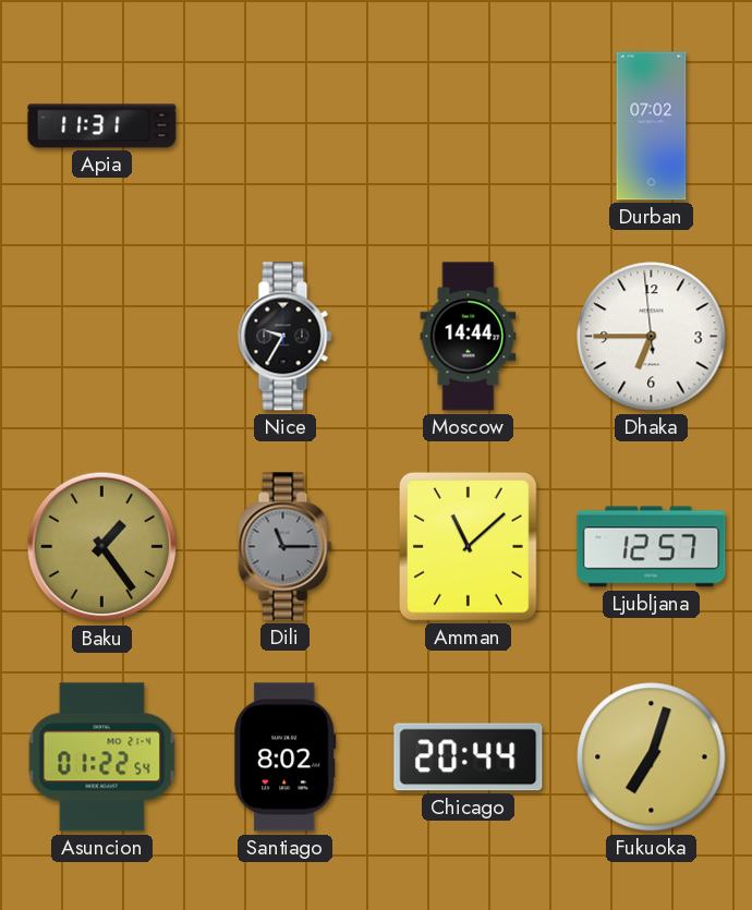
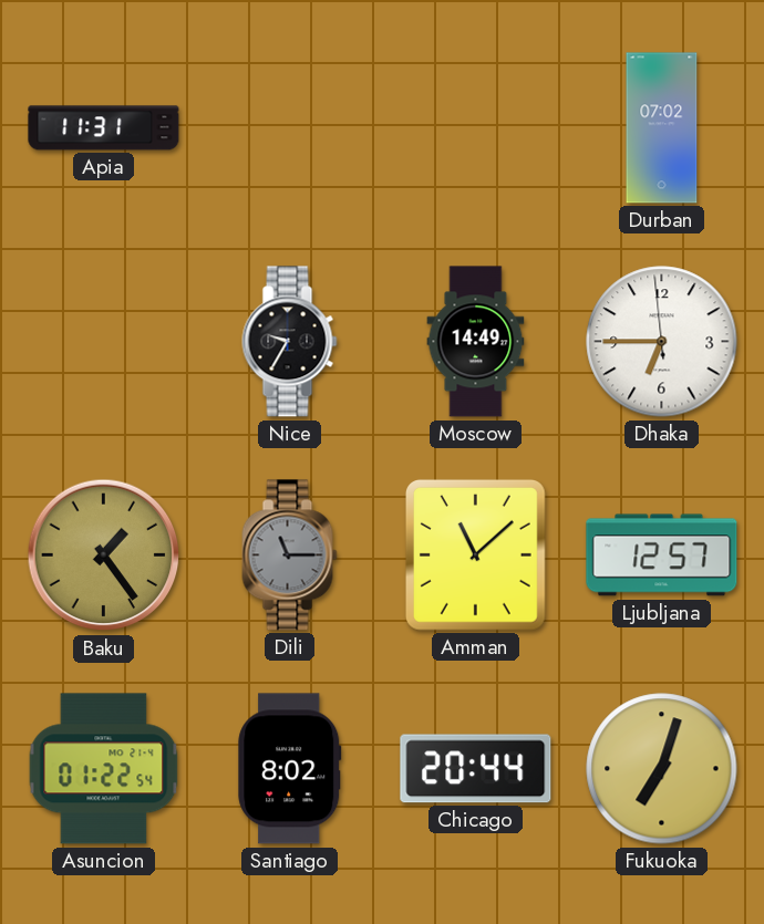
Moscow: 14:44 -> 14:49 (476, 342)
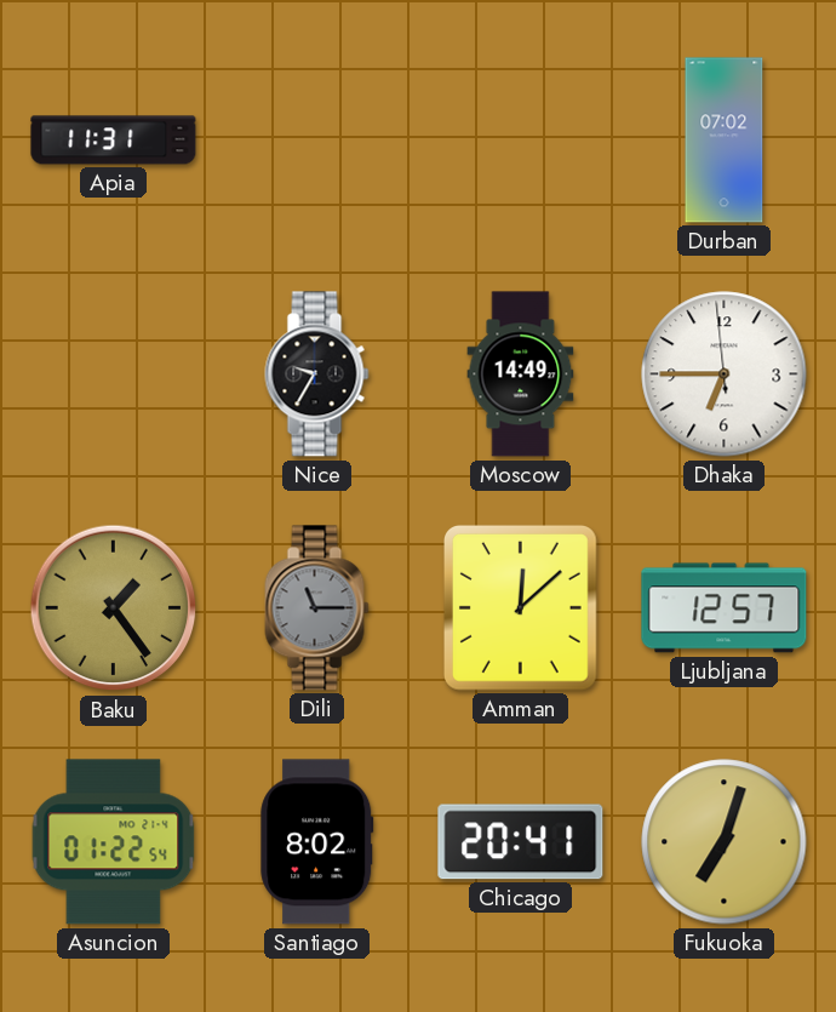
Amman: 11:08 -> 12:08 (520, 608)
Chicago: 20:44 -> 20:41 (521, 842)
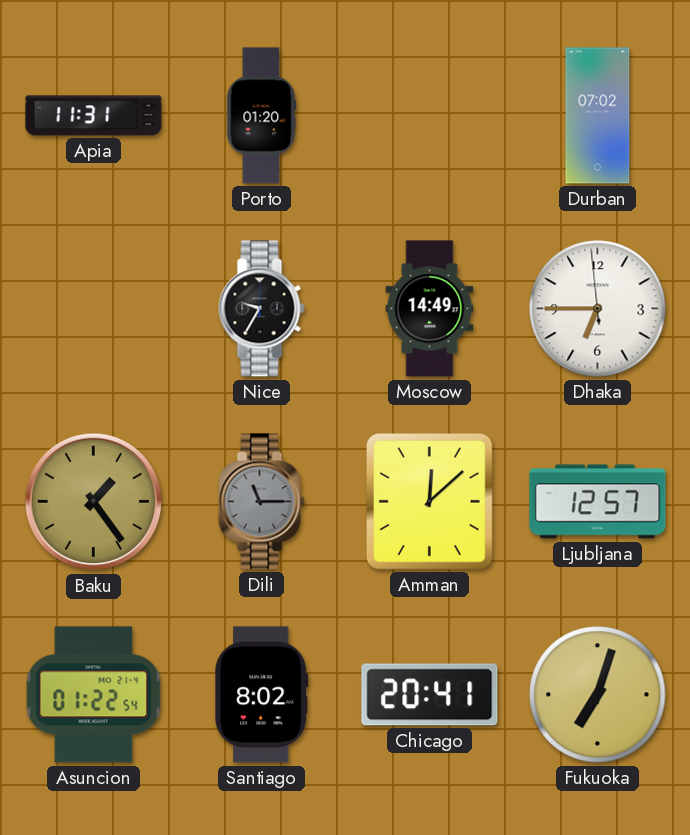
Porto: none -> 01:20 (261, 116)
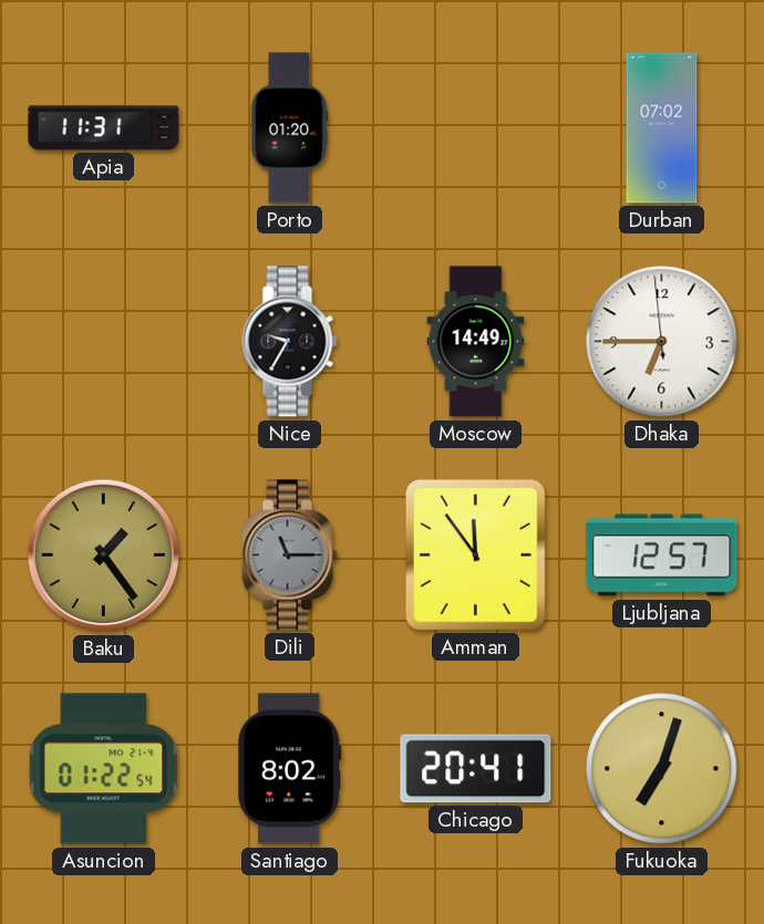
Amman: 12:08 -> 11:54 (475, 556)
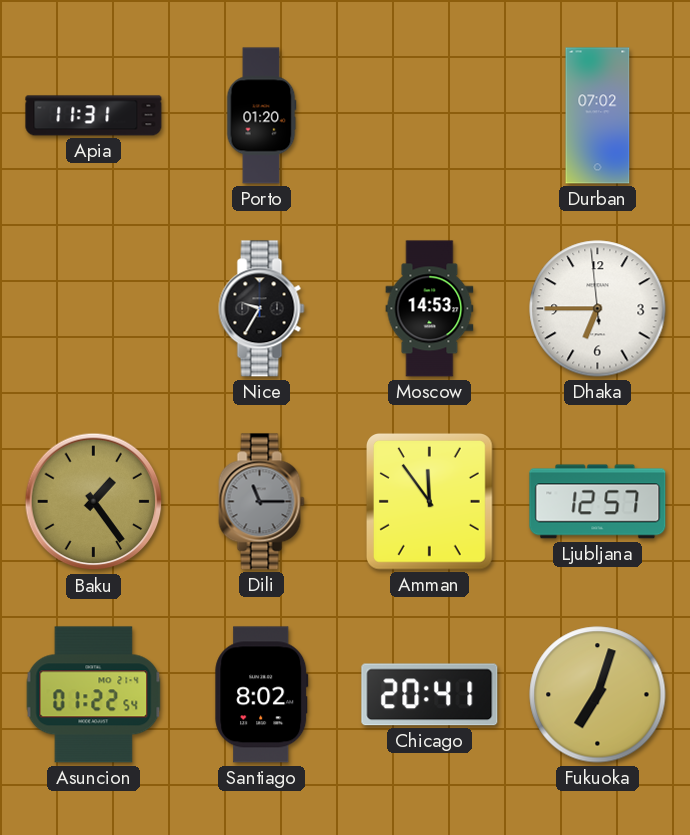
Moscow: 14:49 -> 14:53 (430, 309)
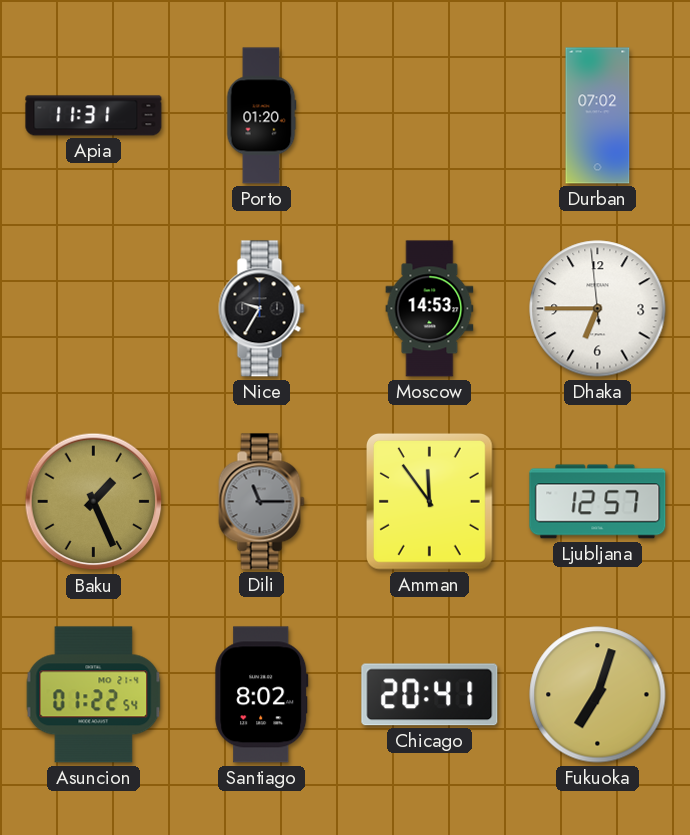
Baku: 1:24 -> 1:26 (94, 502)
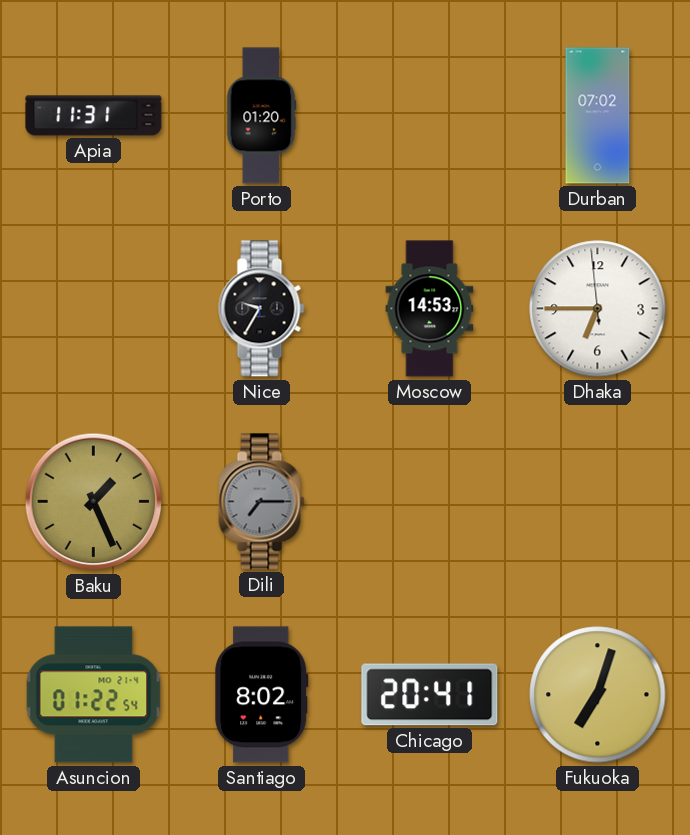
Dili: 11:15 -> 7:15 (262, 502)
Amman: 11:54 -> none (429, 502)
Ljubljana: 12:57 -> none (598, 502)
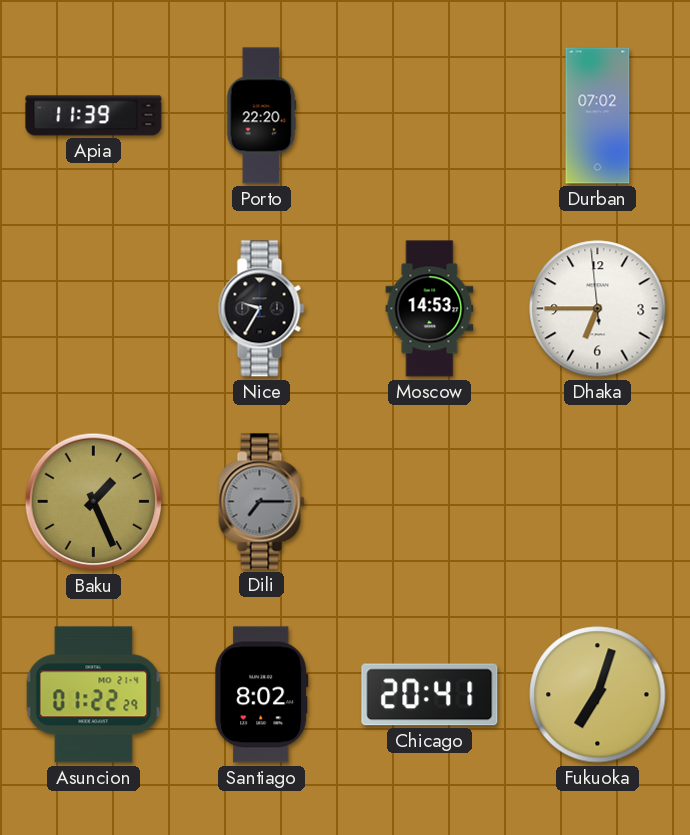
Apia: 11:31 -> 11:39 (94, 116)
Porto: 01:20 -> 22:20 (261, 116)
Asuncion: 01:22:54 -> 01:22:29 (94, 695)
